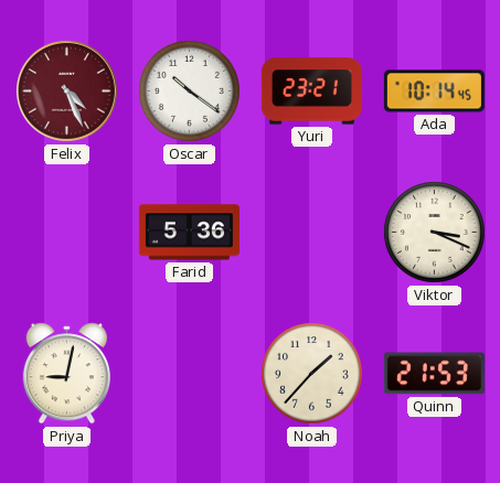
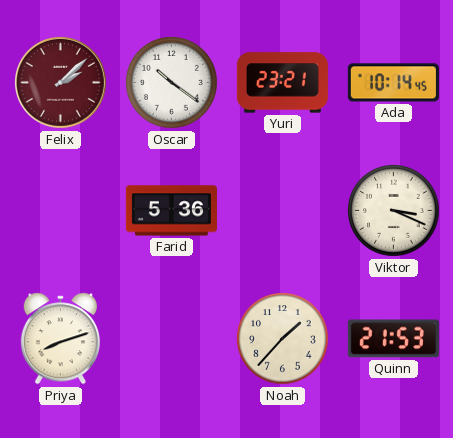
Felix: 4:26 -> 2:08 (61, 83)
Priya: 9:02 -> 8:12 (60, 339)
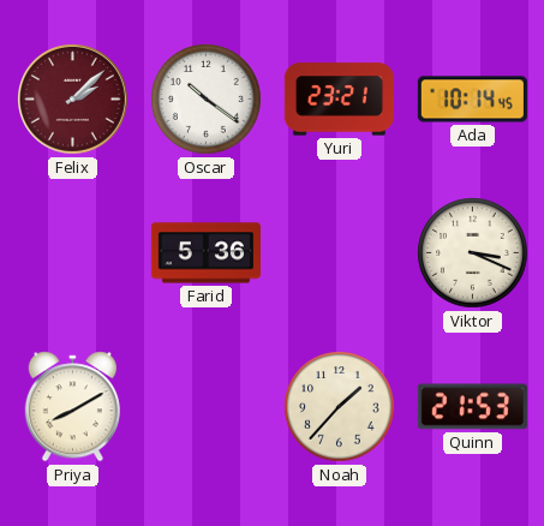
Priya: 8:12 -> 8:10 (72, 407)
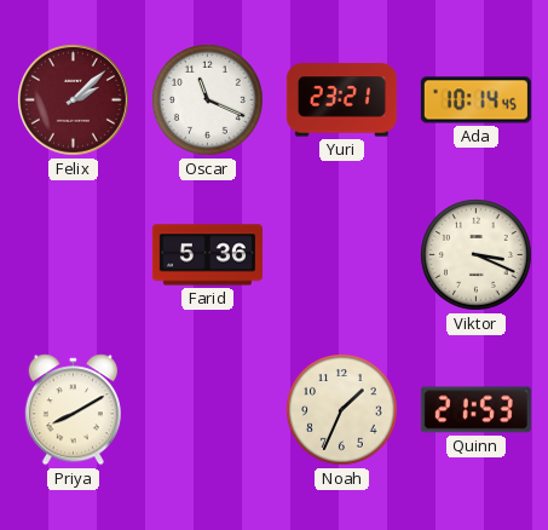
Oscar: 10:21 -> 11:19 (208, 100)
Noah: 1:37 -> 1:34 (342, 410)
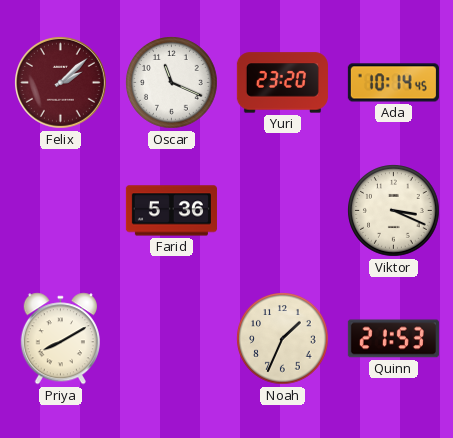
Yuri: 23:21 -> 23:20 (282, 83)
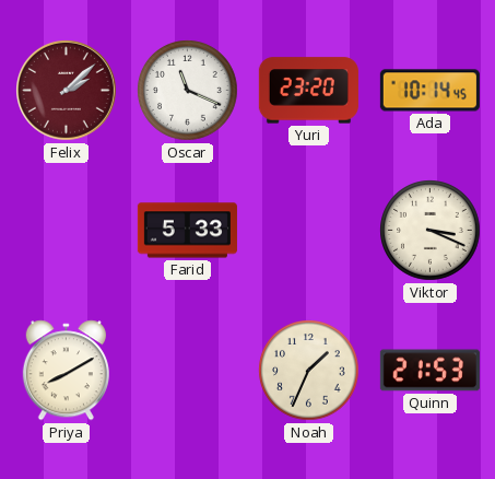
Farid: 5:36 -> 5:33 (187, 231)
